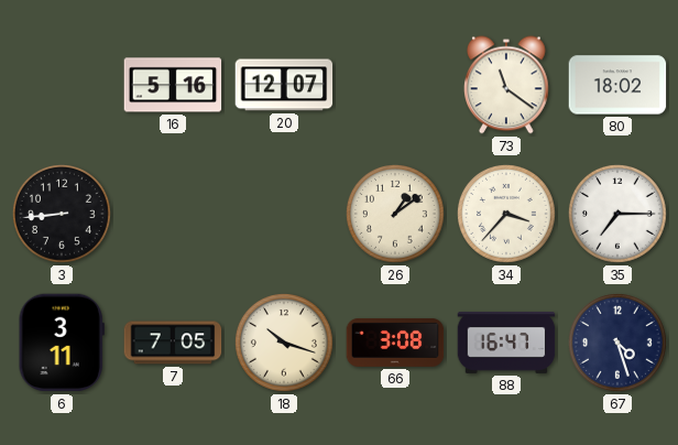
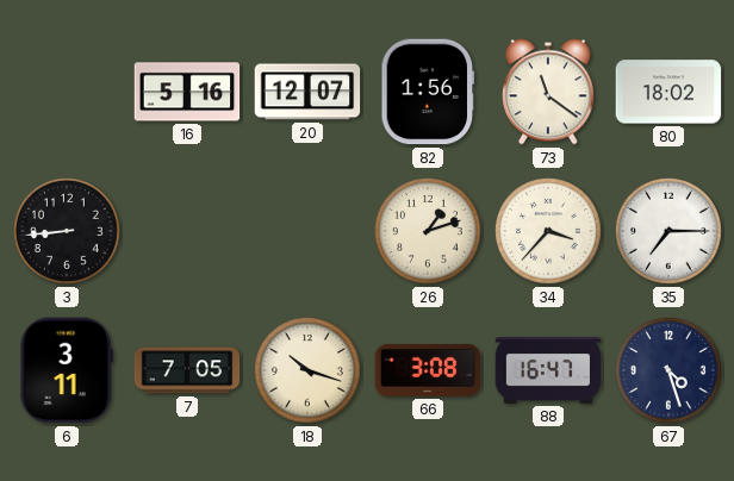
82: none -> 1:56 (428, 92)
26: 1:09 -> 1:12 (428, 231)
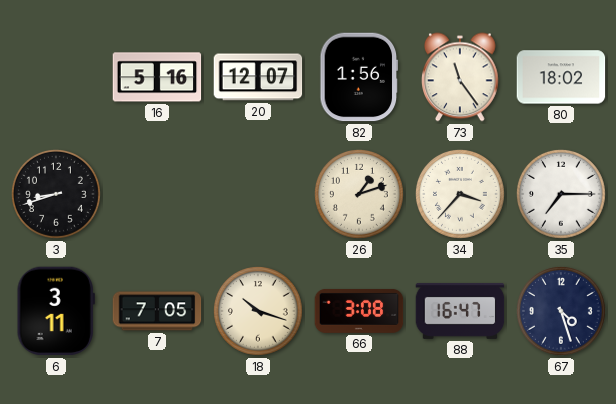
73: 11:21 -> 11:24 (461, 77)
3: 8:44 -> 8:42 (56, 194)
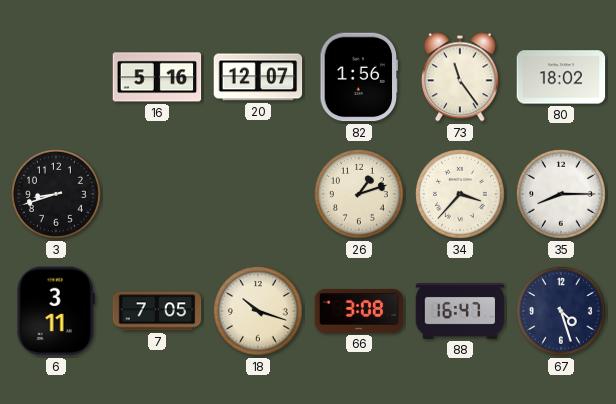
35: 7:15 -> 8:15 (561, 194)
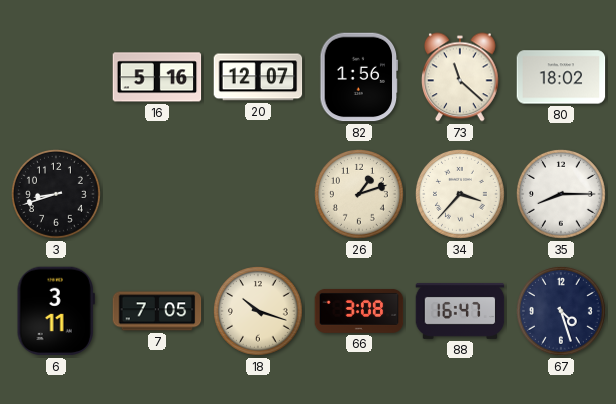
73: 11:24 -> 11:22 (461, 77)
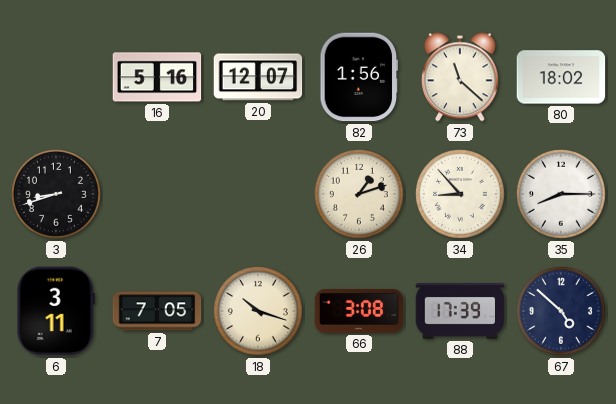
34: 3:37 -> 8:53 (460, 194)
88: 16:47 -> 17:39 (460, 311)
67: 4:27 -> 4:52 (561, 311)
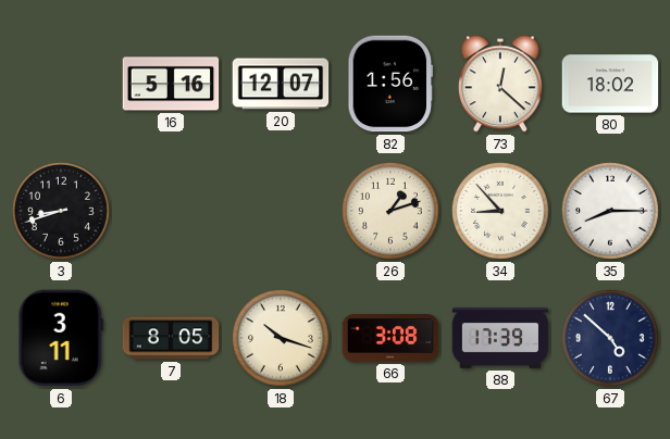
73: 11:22 -> 12:22 (501, 84)
7: 7:05 -> 8:05 (171, 338)
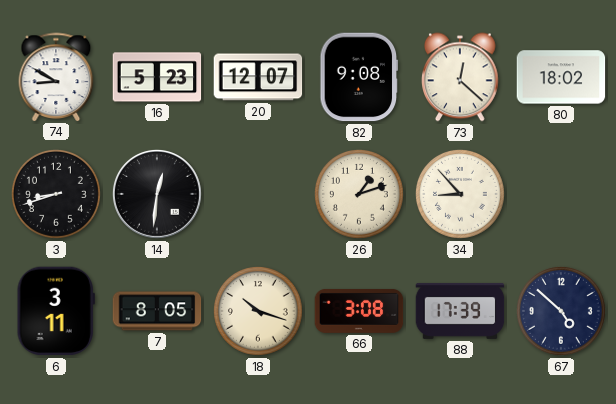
74: none -> 8:50 (56, 77)
16: 5:16 -> 5:23 (157, 77)
82: 1:56 -> 9:08 (359, 77)
14: none -> 12:31 (157, 194)
35: 8:15 -> none (610, 211)
